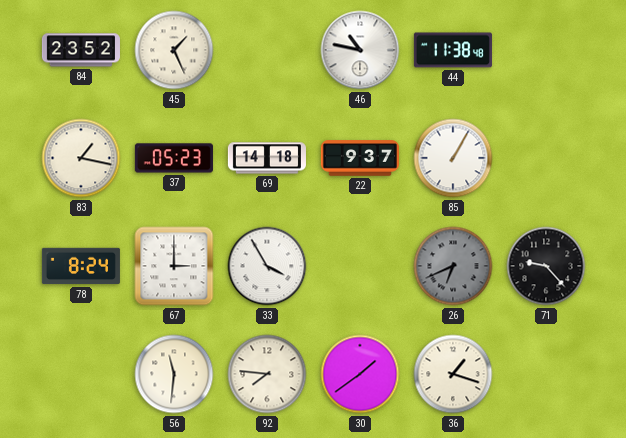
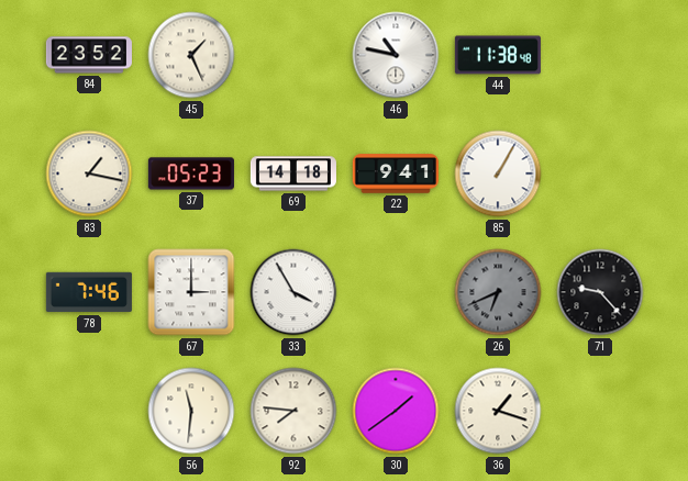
22: 9:37 -> 9:41 (396, 174)
78: 8:24 -> 7:46 (89, 292)
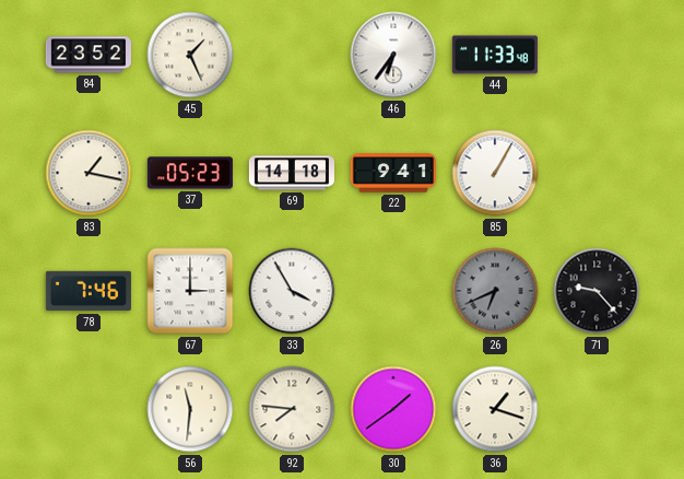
46: 10:47 -> 6:36 (393, 55)
44: 11:38 -> 11:33 (495, 55)
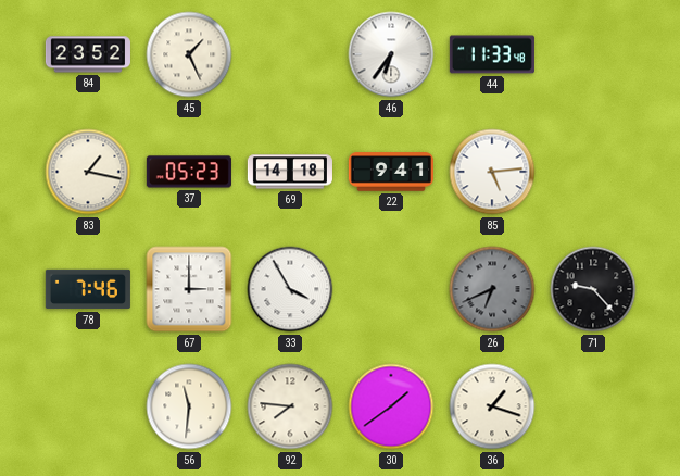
85: 1:05 -> 5:14 (492, 172)
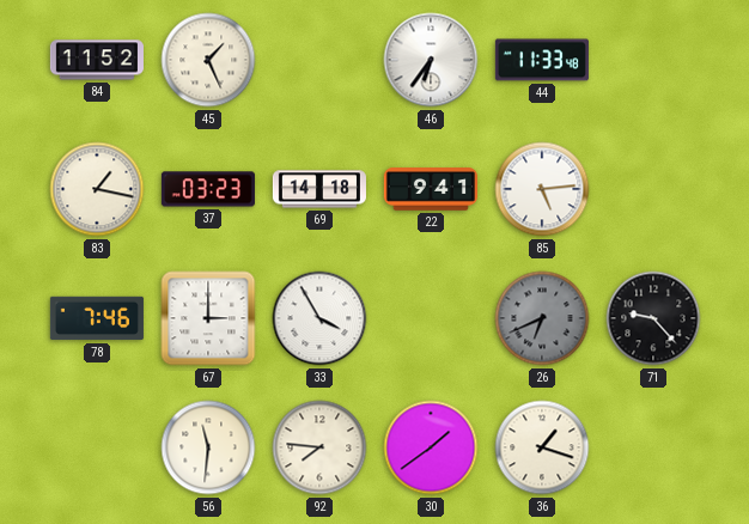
84: 23:52 -> 11:52 (97, 60)
37: 05:23 -> 03:23 (208, 189)
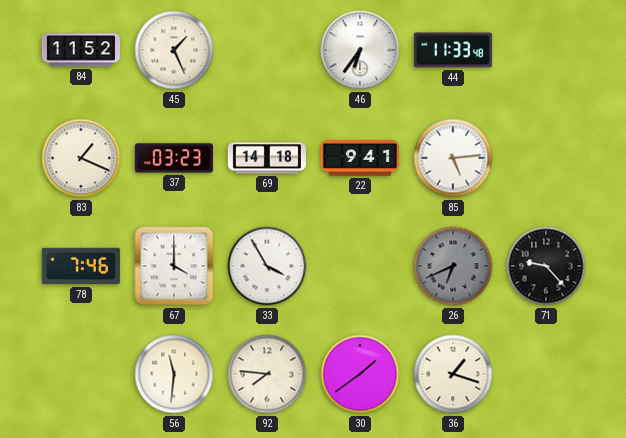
83: 1:17 -> 1:19 (81, 158)
67: 3:00 -> 4:00 (174, 266)
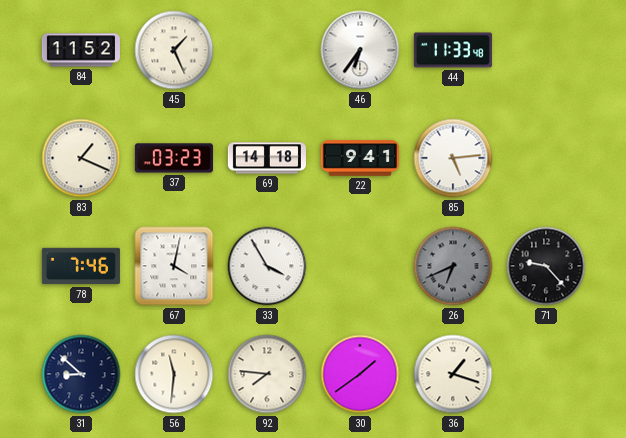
67: 4:00 -> 4:02 (174, 266)
31: none -> 8:52 (81, 374)
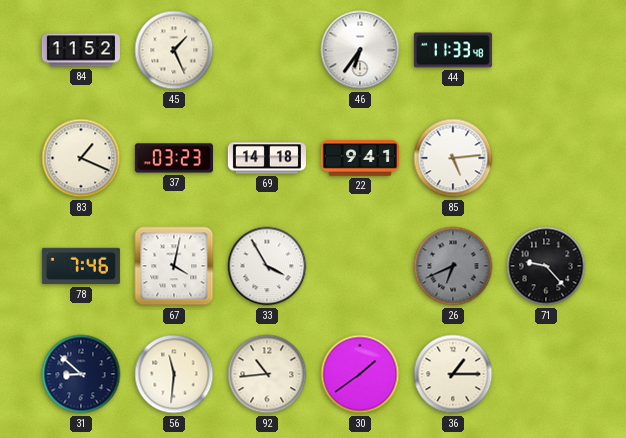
92: 7:46 -> 10:44 (267, 374)
36: 1:18 -> 1:15 (453, 374)
